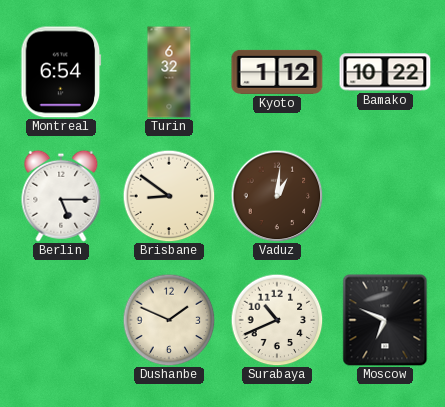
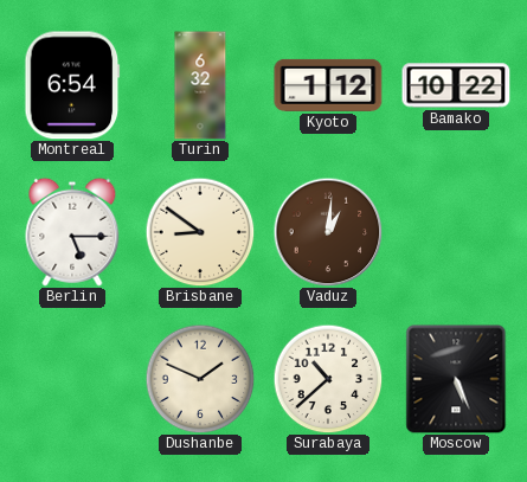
Surabaya: 10:41 -> 10:38 (328, 379)
Moscow: 6:49 -> 5:26 (456, 379)
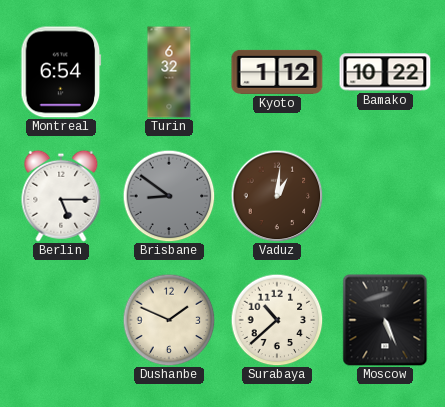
Brisbane dial: cream -> grey (169, 196)
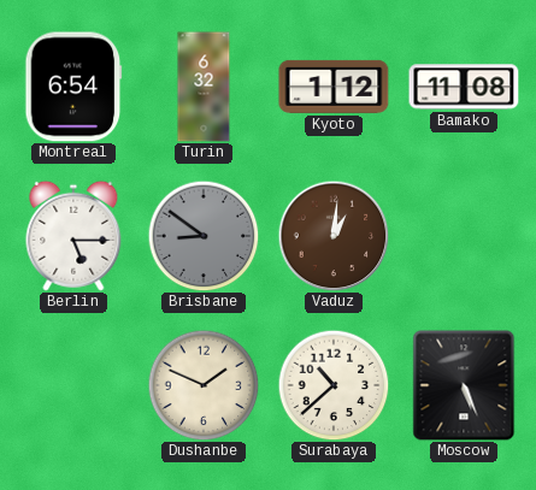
Bamako: 10:22 -> 11:08 (464, 87)
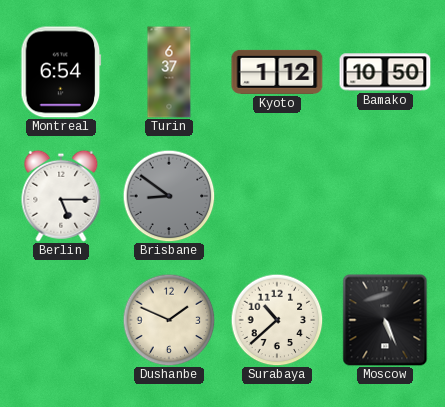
Turin: 6:32 -> 6:37 (169, 72)
Bamako: 11:08 -> 10:50 (385, 72)
Vaduz: 1:01 -> none (334, 236)
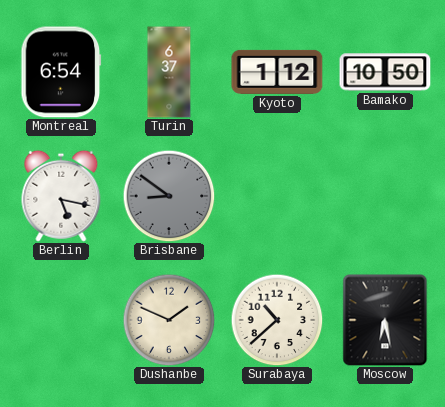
Berlin: 5:15 -> 5:17 (61, 196)
Moscow: 5:26 -> 6:28 (385, 320)
